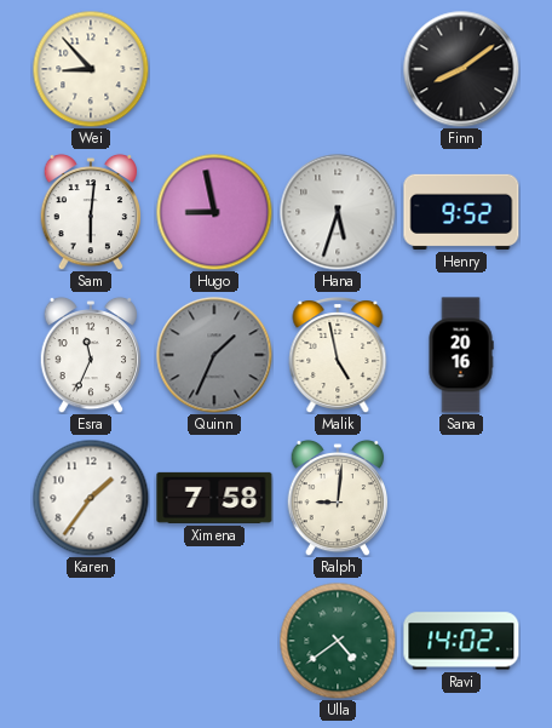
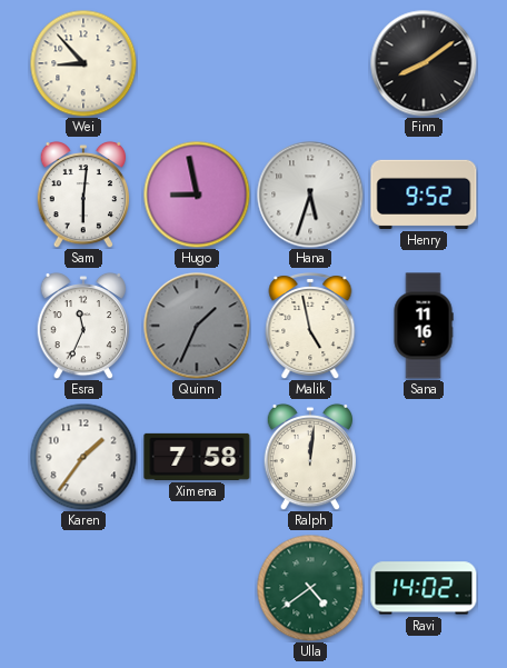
Sana: 20:16 -> 11:16 (424, 326)
Ralph: 9:01 -> 12:01 (310, 457)
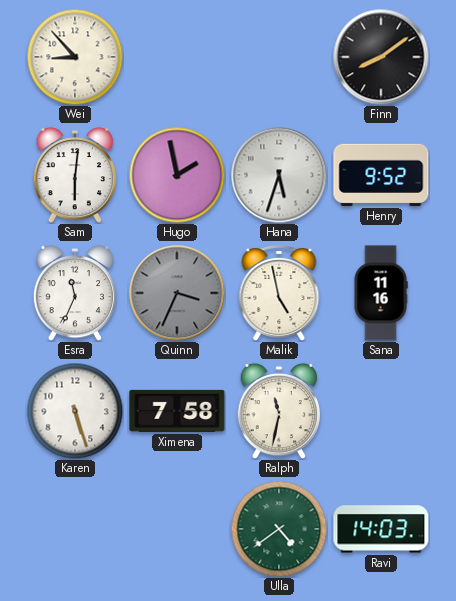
Hugo: 8:58 -> 1:58 (177, 175)
Quinn: 1:34 -> 3:34 (177, 293)
Karen: 1:36 -> 5:27 (75, 411)
Ralph: 12:01 -> 11:32 (279, 411)
Ravi: 14:02 -> 14:03 (381, 529)
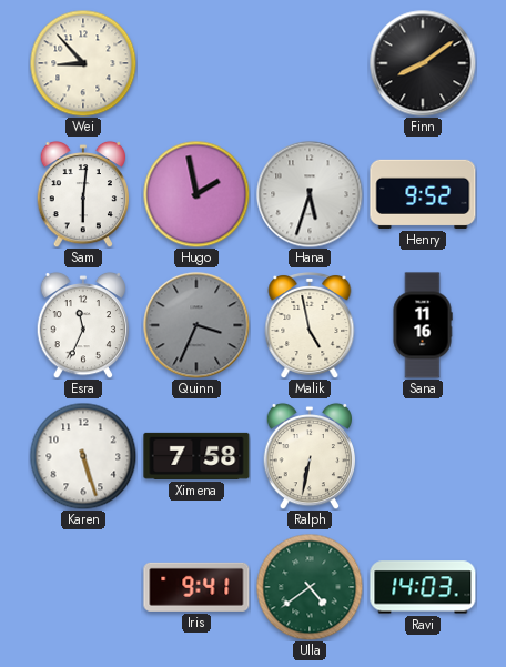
Ralph: 11:32 -> 6:32 (310, 456)
Iris: none -> 9:41 (196, 587)
